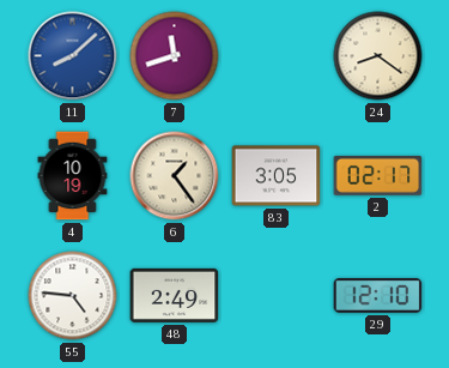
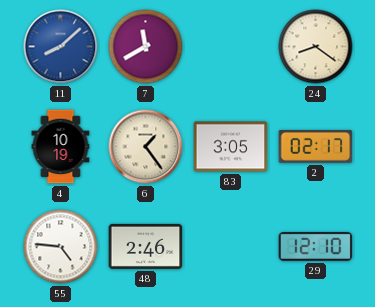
7: 11:42 -> 11:40 (146, 47)
48: 2:49 -> 2:46 (146, 246)
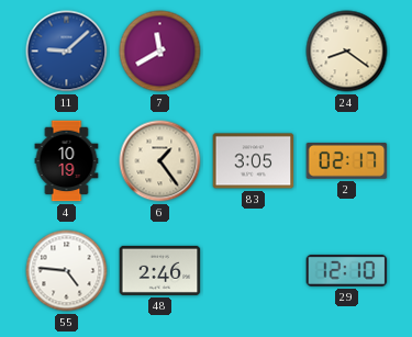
11: 8:08 -> 9:08 (67, 52)
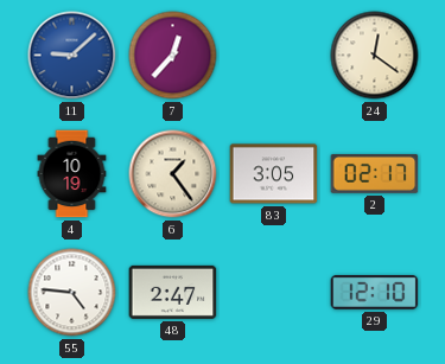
7: 11:40 -> 12:37 (173, 56)
24: 8:21 -> 12:21 (375, 56)
48: 2:46 -> 2:47 (173, 292)
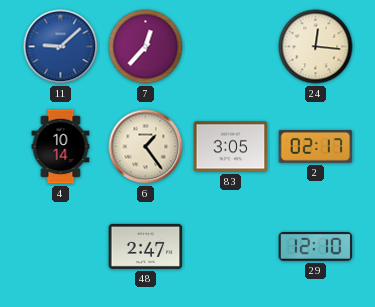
24: 12:21 -> 12:16 (316, 47)
4: 10:19 -> 10:14 (61, 147)
55: 4:46 -> none (72, 293)
